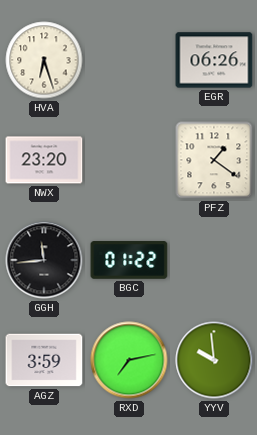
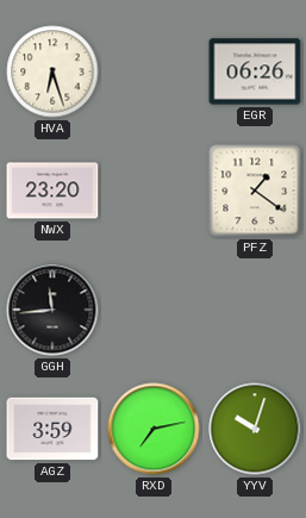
BGC: 01:22 -> none (129, 260)
YYV: 9:59 -> 10:03 (255, 429)
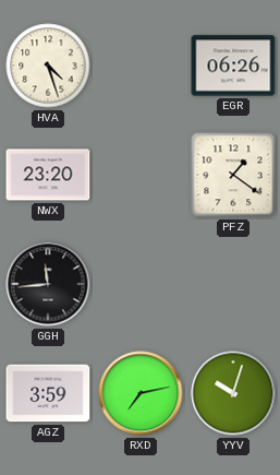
HVA: 6:27 -> 4:27 (48, 66)
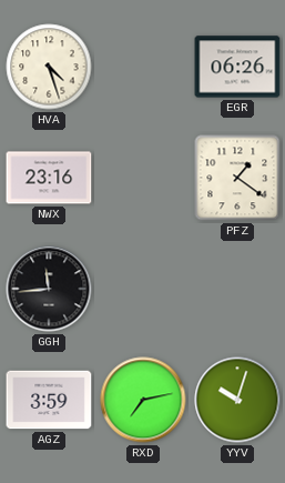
NWX: 23:20 -> 23:16 (49, 178)
